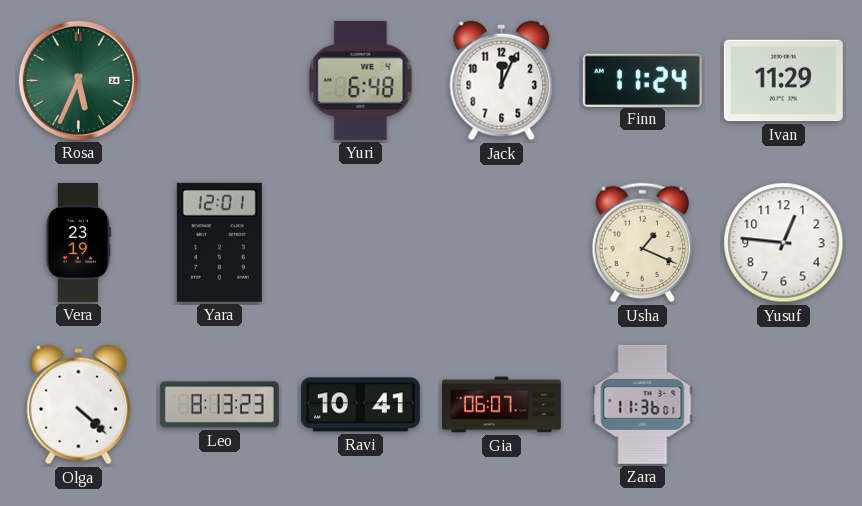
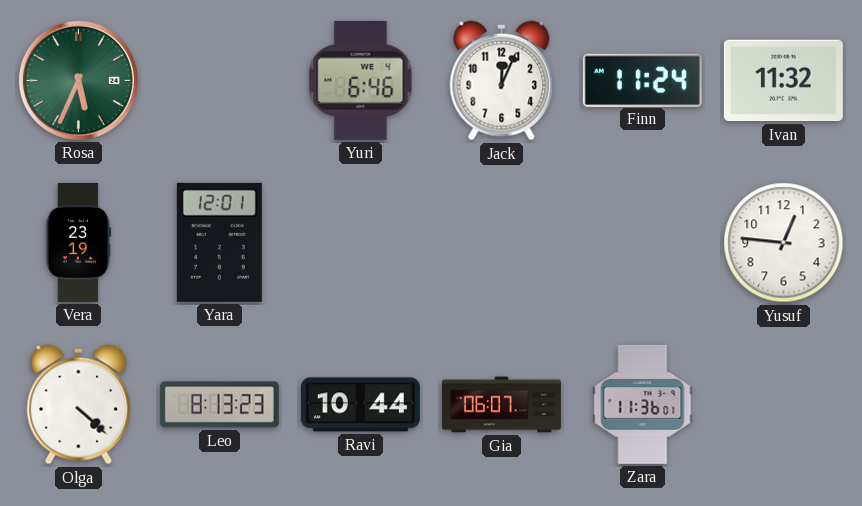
Yuri: 6:48 -> 6:46 (361, 80)
Ivan: 11:29 -> 11:32 (783, 81)
Usha: 1:19 -> none (643, 243)
Ravi: 10:41 -> 10:44 (360, 405)
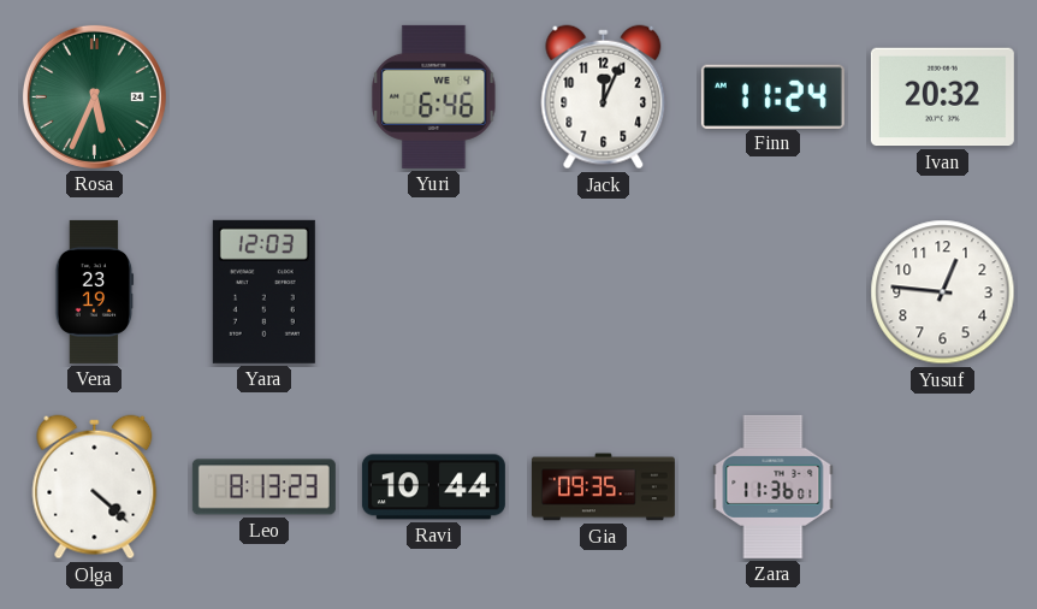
Ivan: 11:32 -> 20:32 (942, 97)
Yara: 12:01 -> 12:03 (263, 291)
Gia: 06:07 -> 09:35 (603, 487)
